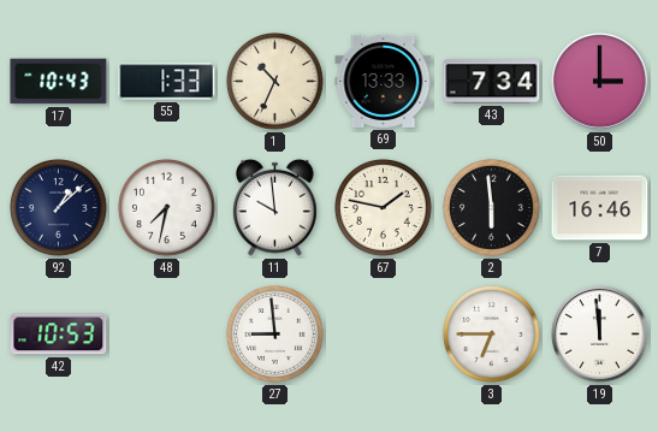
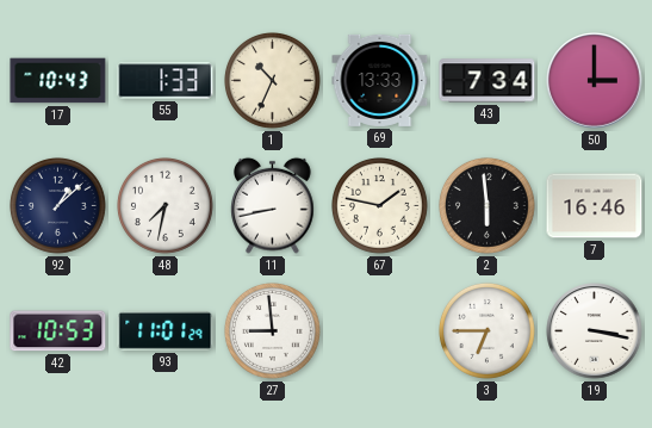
11: 9:59 -> 8:43 (273, 205)
93: none -> 11:01 (166, 330)
19: 11:59 -> 3:17 (595, 331)
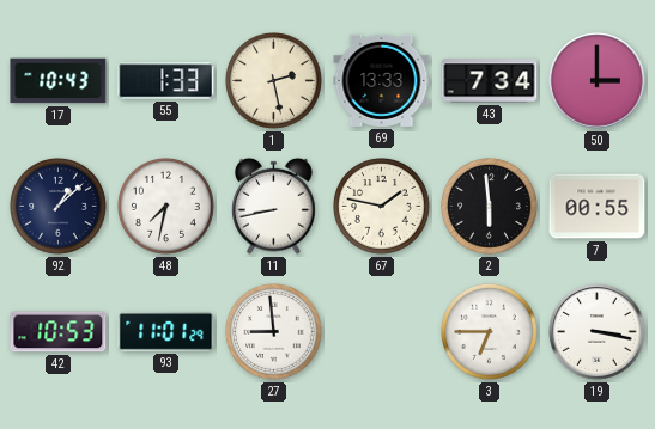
1: 10:34 -> 2:28 (274, 81)
7: 16:46 -> 00:55 (598, 207)
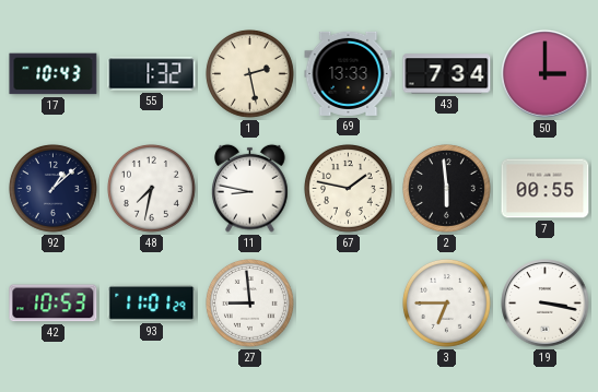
55: 1:33 -> 1:32 (152, 74)
11: 8:43 -> 8:47 (250, 188)
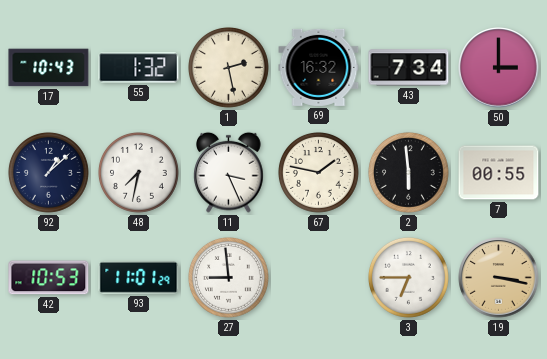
69: 13:33 -> 16:32 (319, 67)
11: 8:47 -> 3:26 (229, 172)
19 dial: white -> champagne (499, 278)
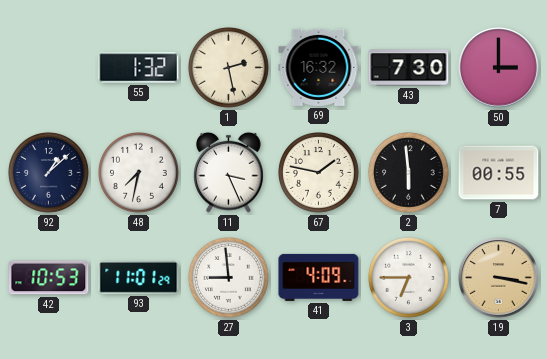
17: 10:43 -> none (49, 68)
43: 7:34 -> 7:30 (409, 68)
41: none -> 4:09 (319, 277)
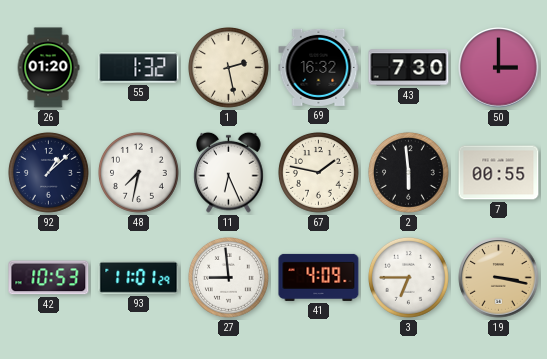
26: none -> 01:20 (48, 68)
11: 3:26 -> 6:26 (229, 172)
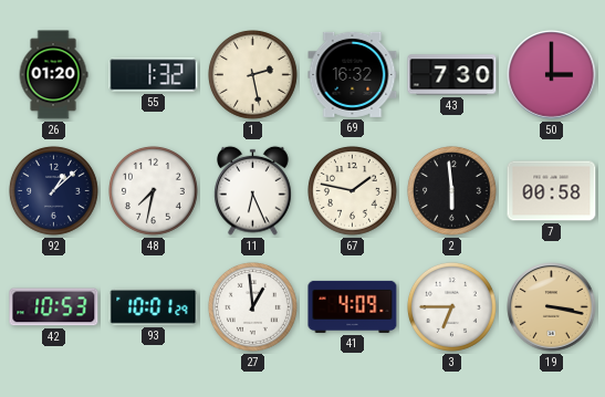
7: 00:55 -> 00:58 (552, 191)
93: 11:01 -> 10:01 (154, 306)
27: 8:59 -> 12:59 (253, 307)
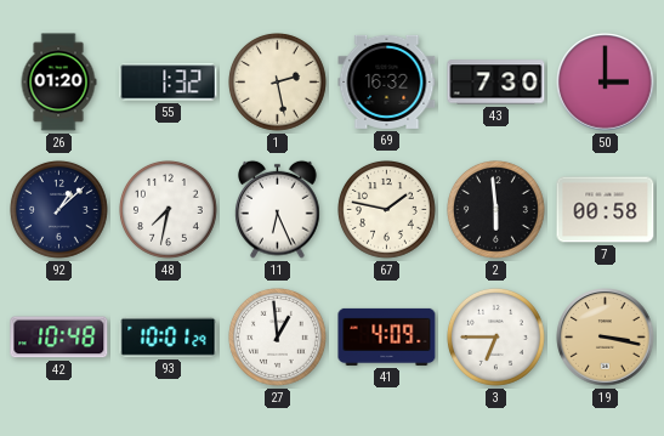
42: 10:53 -> 10:48 (59, 338)
